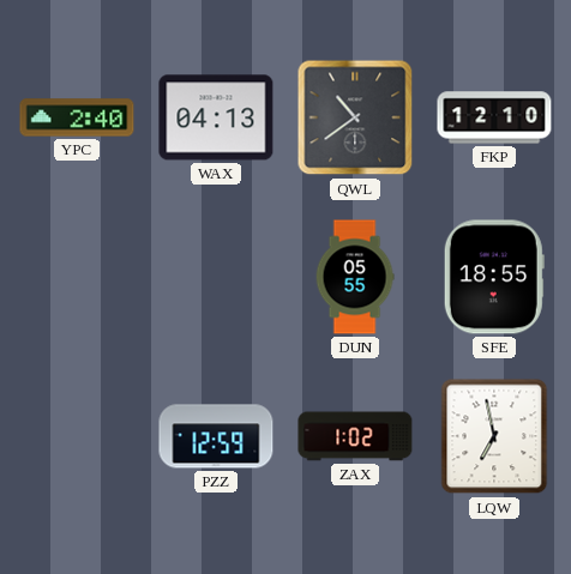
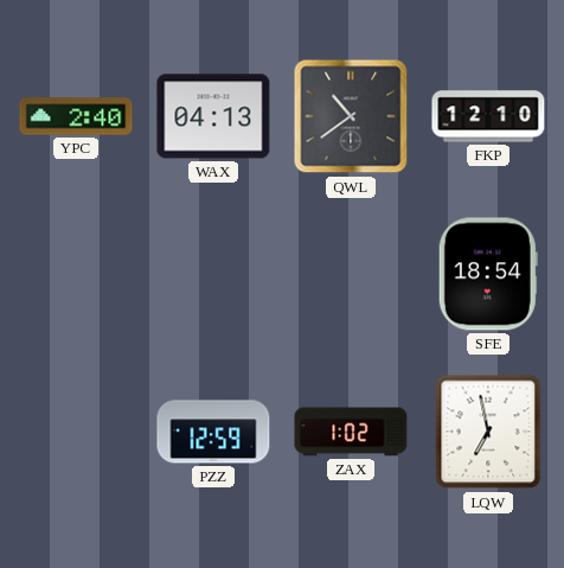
DUN: 05:55 -> none (355, 277)
SFE: 18:55 -> 18:54 (488, 274)
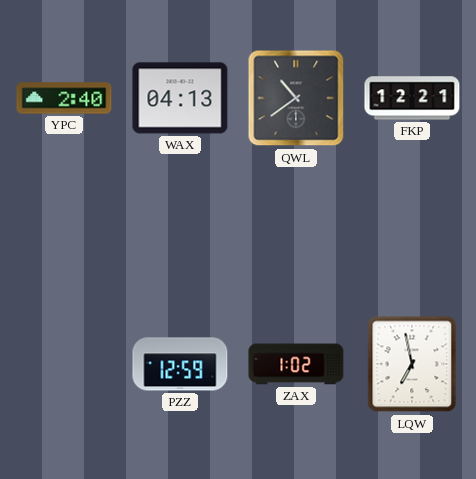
FKP: 12:10 -> 12:21 (412, 98)
SFE: 18:54 -> none (488, 274)
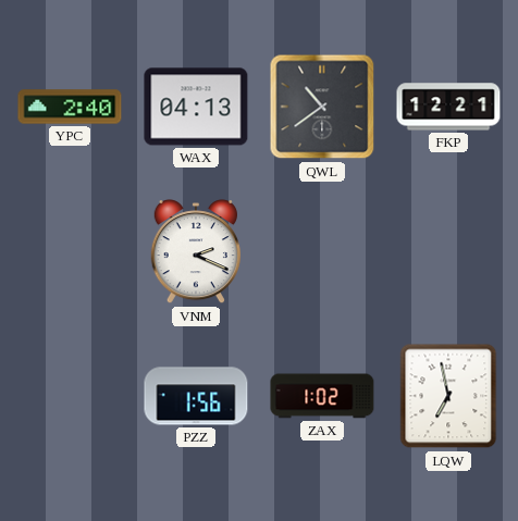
VNM: none -> 2:19 (196, 252)
PZZ: 12:59 -> 1:56 (196, 396)
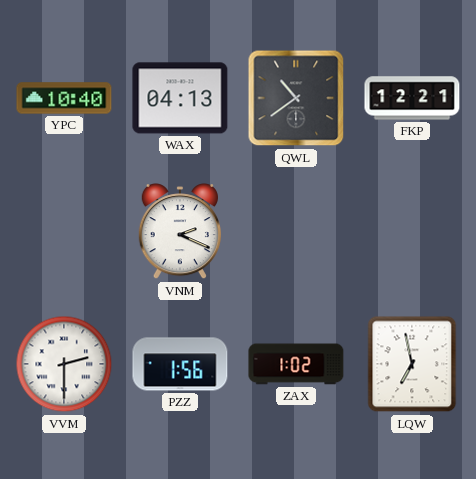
YPC: 2:40 -> 10:40 (64, 98)
VVM: none -> 2:30 (64, 364)
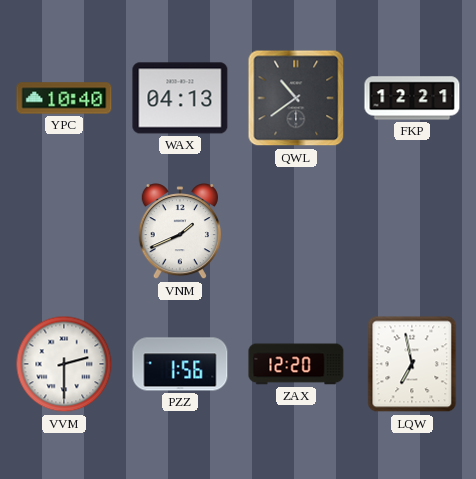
VNM: 2:19 -> 1:41 (180, 232)
ZAX: 1:02 -> 12:20 (296, 364)
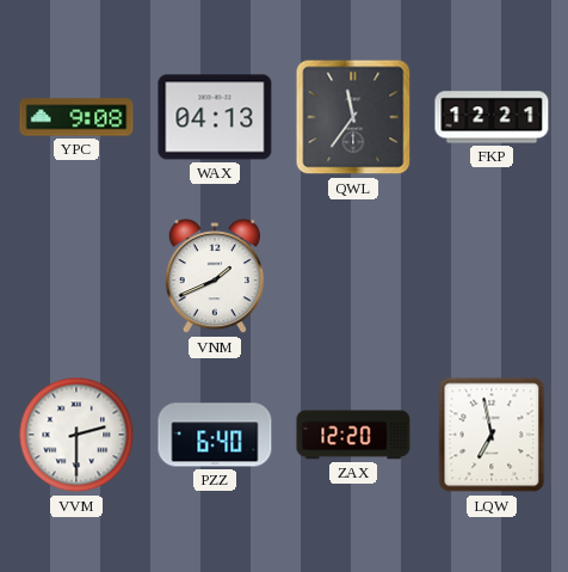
YPC: 10:40 -> 9:08 (76, 117)
QWL: 10:39 -> 11:36 (353, 117)
PZZ: 1:56 -> 6:40 (215, 435)
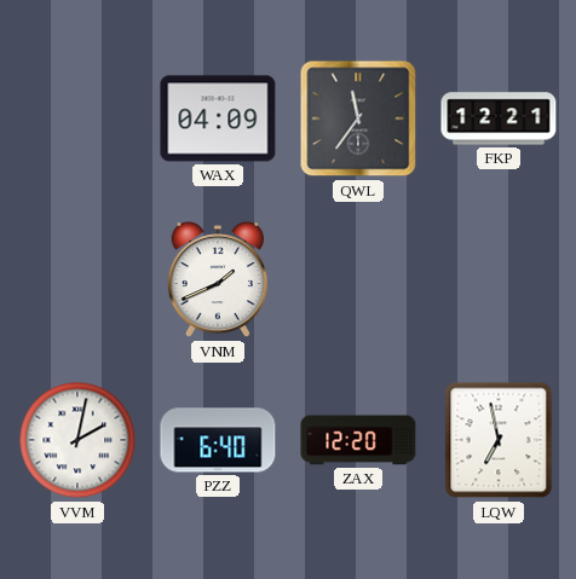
YPC: 9:08 -> none (76, 117)
WAX: 04:13 -> 04:09 (218, 118)
VVM: 2:30 -> 2:02 (77, 440)
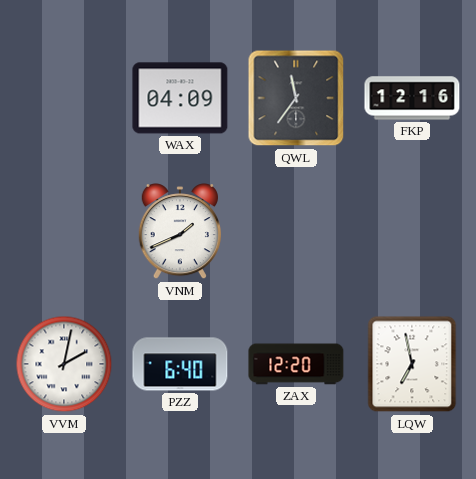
FKP: 12:21 -> 12:16 (412, 98)
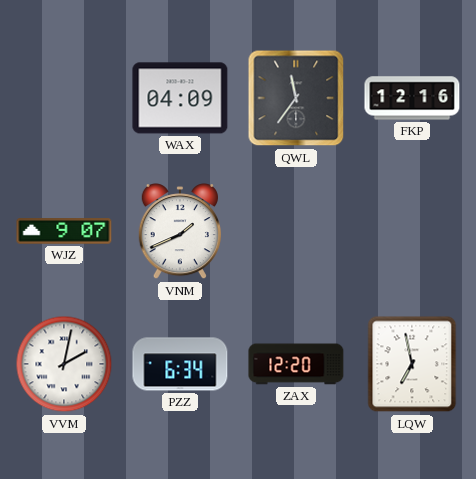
WJZ: none -> 9:07 (64, 231)
PZZ: 6:40 -> 6:34 (180, 364)
